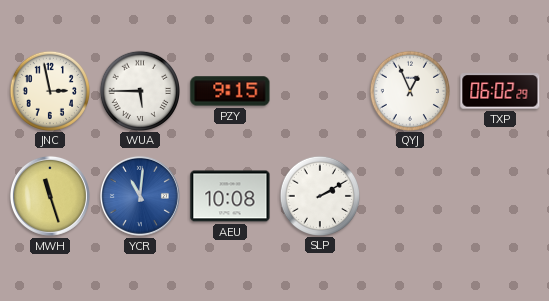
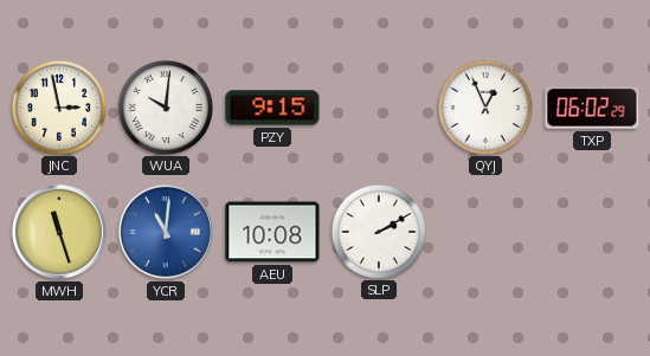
WUA: 5:45 -> 10:01 (165, 106)
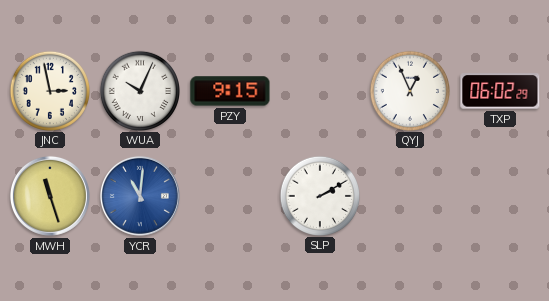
WUA: 10:01 -> 10:04 (139, 90)
AEU: 10:08 -> none (272, 232)
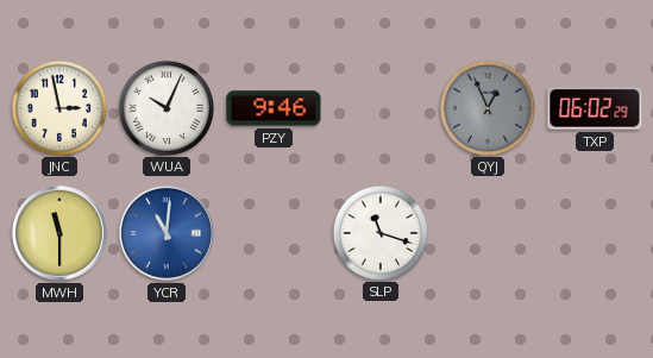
PZY: 9:15 -> 9:46 (274, 108)
QYJ dial: white -> grey (486, 107)
MWH: 11:27 -> 11:30 (59, 233)
SLP: 2:10 -> 11:18 (379, 232)
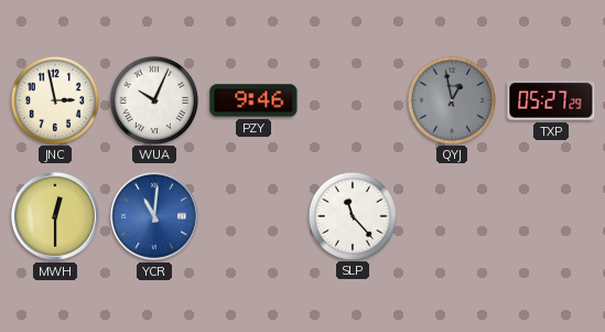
QYJ: 12:56 -> 12:58 (451, 99)
TXP: 06:02 -> 05:27 (551, 100)
MWH: 11:30 -> 12:30 (55, 216)
SLP: 11:18 -> 11:23 (352, 215)
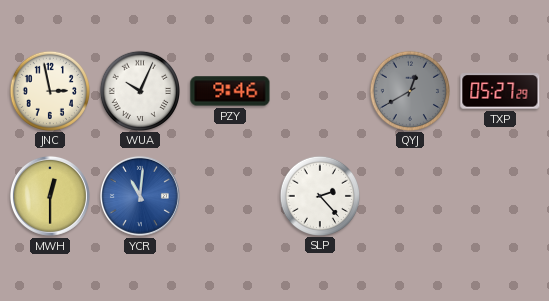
QYJ: 12:58 -> 12:40 (409, 90)
SLP: 11:23 -> 2:23 (319, 195)
